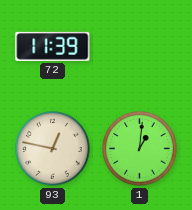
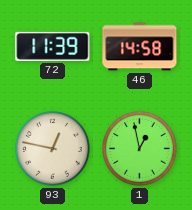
46: none -> 14:58 (140, 47)
1: 1:01 -> 12:58 (140, 149)
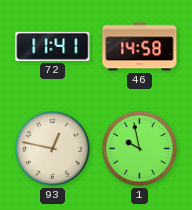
72: 11:39 -> 11:41 (53, 46)
1: 12:58 -> 9:58 (140, 149)
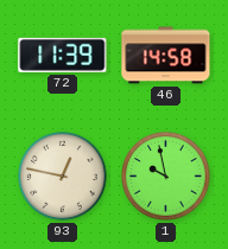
72: 11:41 -> 11:39 (63, 55)
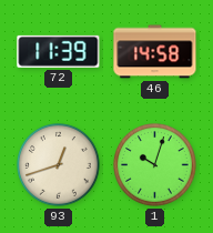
93: 12:47 -> 12:42 (59, 165)
1: 9:58 -> 10:03 (155, 165)
